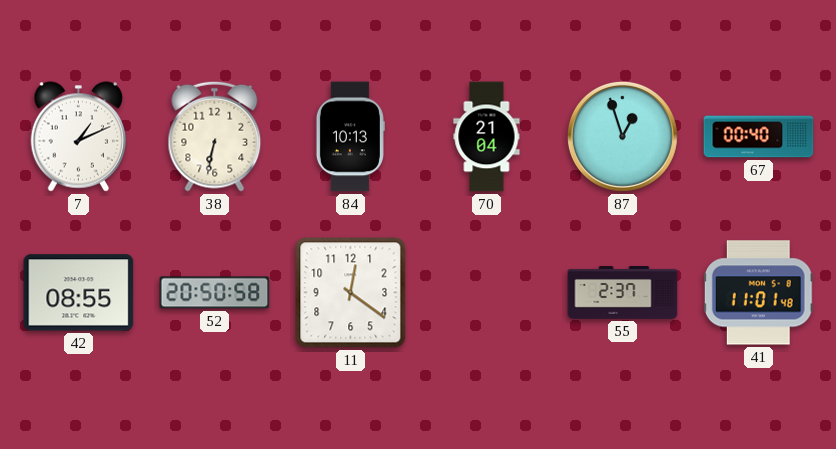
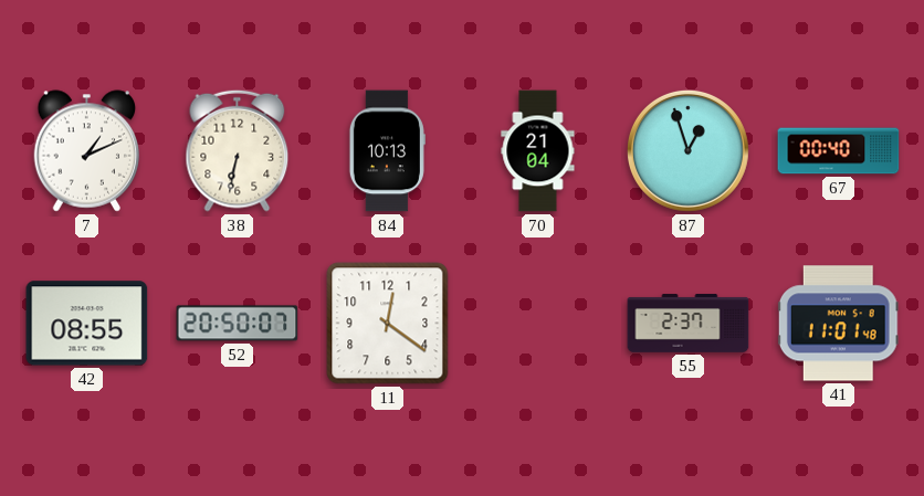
52: 20:50:58 -> 20:50:07 (238, 324)
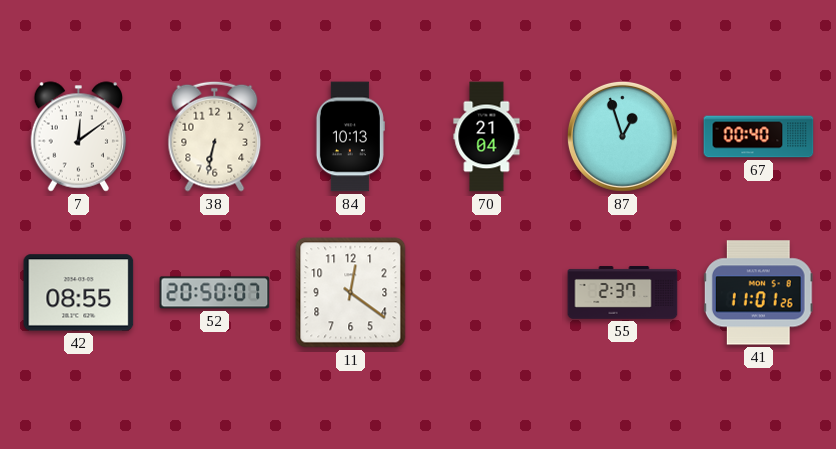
7: 1:11 -> 12:09 (79, 137)
41: 11:01:48 -> 11:01:26 (758, 293)
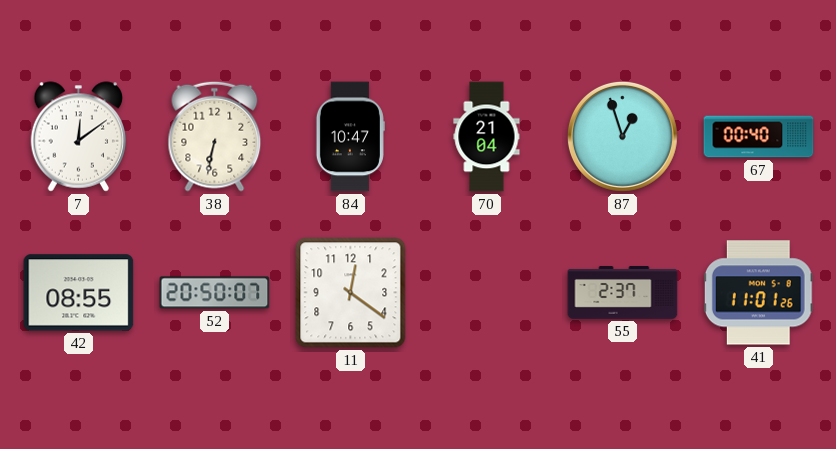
84: 10:13 -> 10:47 (350, 137)
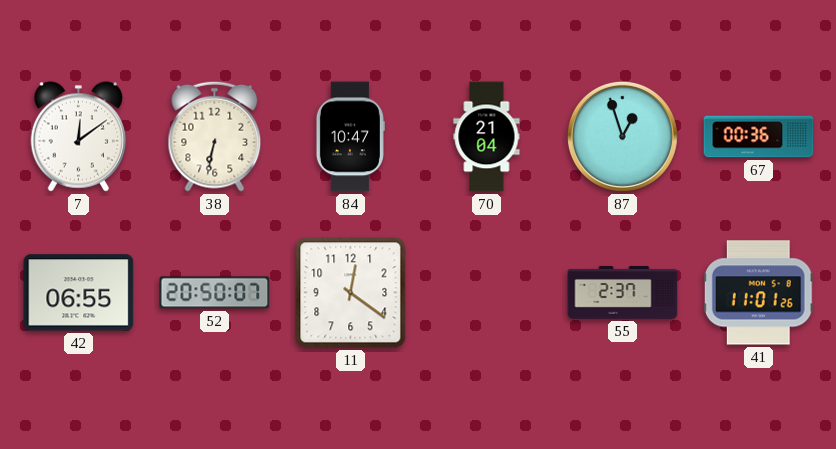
67: 00:40 -> 00:36 (759, 137)
42: 08:55 -> 06:55 (79, 293)
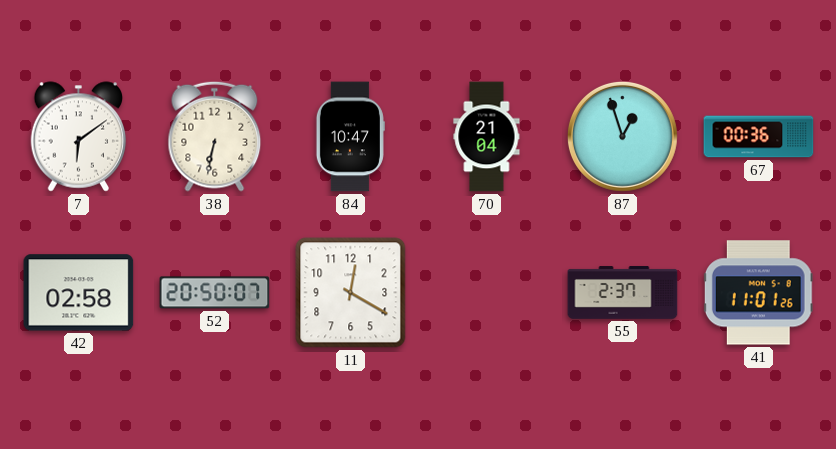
7: 12:09 -> 6:09 (79, 137)
42: 06:55 -> 02:58 (79, 293)
11: 12:21 -> 12:20 (351, 293)
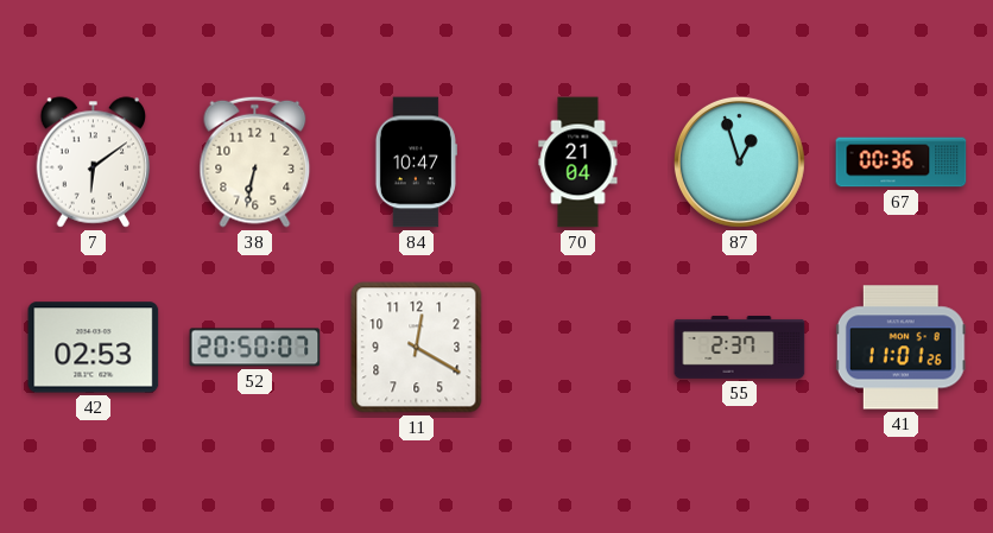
42: 02:58 -> 02:53 (94, 348)
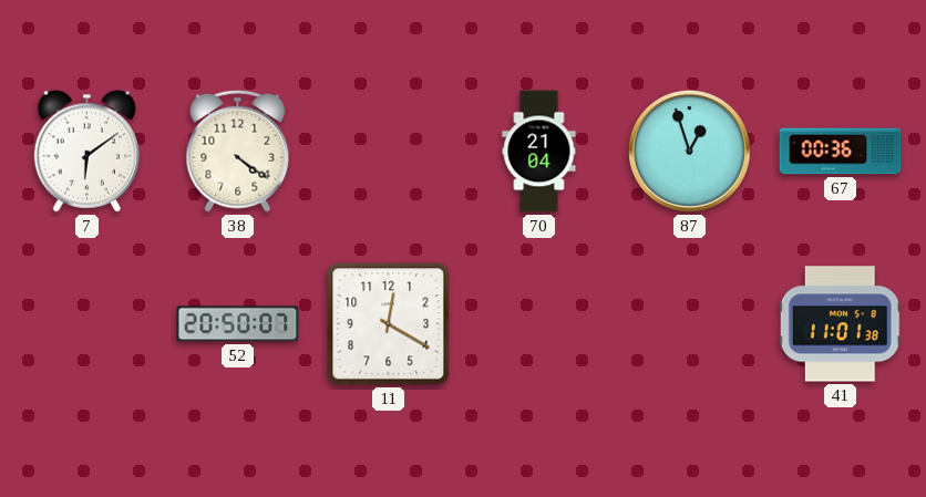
38: 6:32 -> 4:21 (238, 151)
84: 10:47 -> none (416, 163)
42: 02:53 -> none (94, 348)
55: 2:37 -> none (740, 348)
41: 11:01:26 -> 11:01:38 (840, 324)
